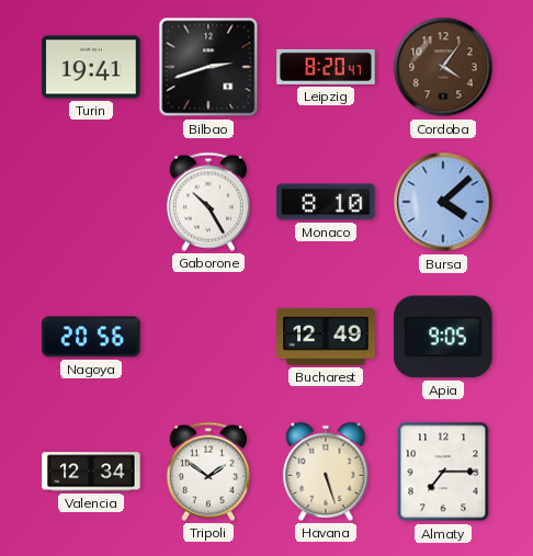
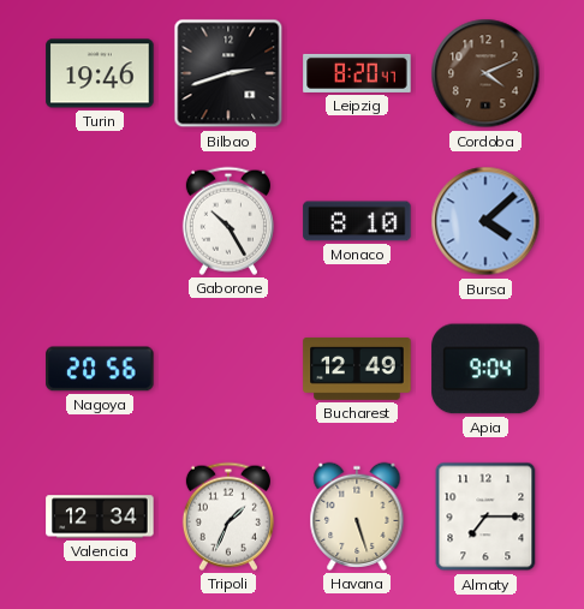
Turin: 19:41 -> 19:46 (100, 73)
Cordoba: 4:06 -> 4:11 (485, 73)
Apia: 9:05 -> 9:04 (485, 369)
Tripoli: 1:51 -> 1:34 (228, 517)
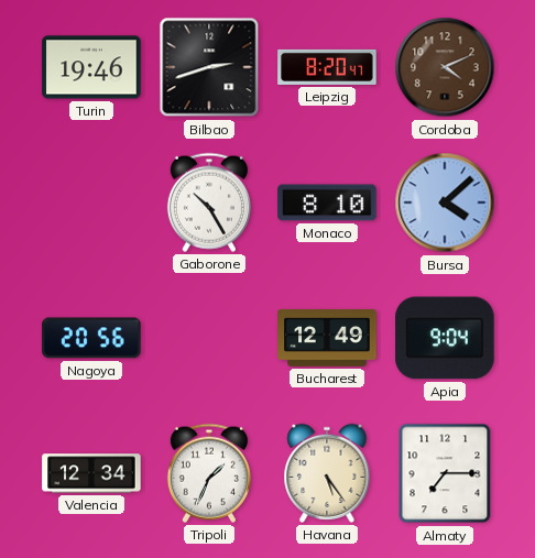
Havana: 5:27 -> 5:24 (327, 473)
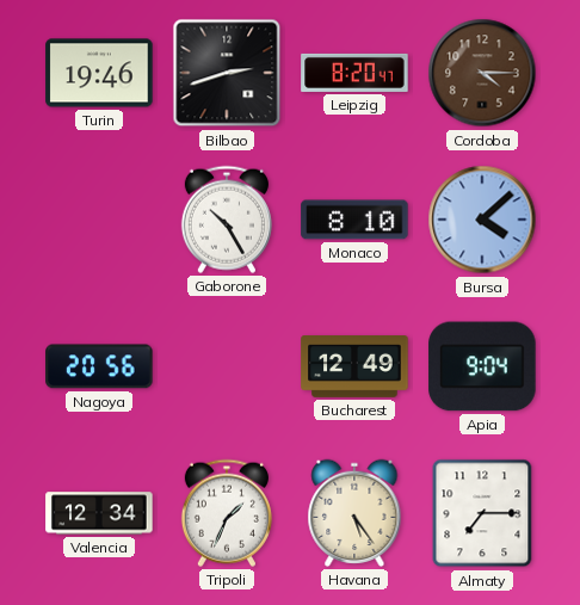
Cordoba: 4:11 -> 4:15 (482, 73)
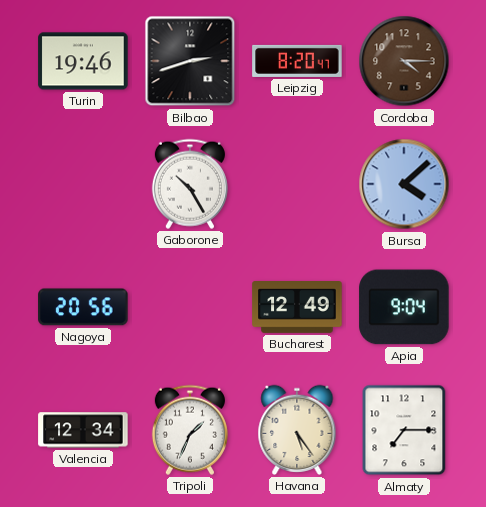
Monaco: 8:10 -> none (354, 220)
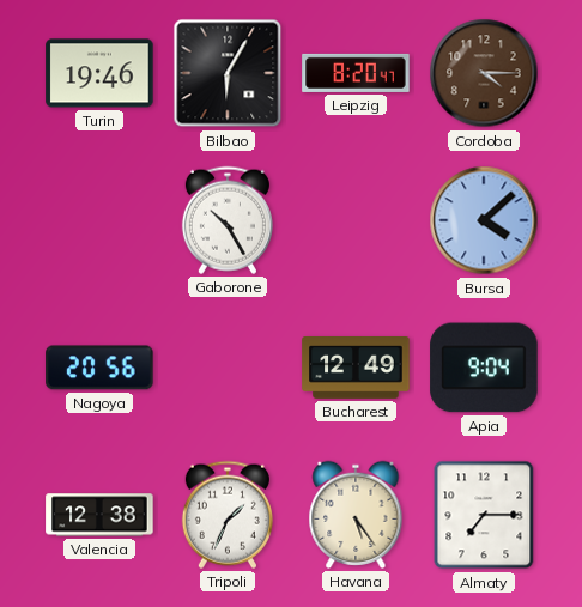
Bilbao: 2:42 -> 6:05 (228, 73)
Valencia: 12:34 -> 12:38 (99, 515)
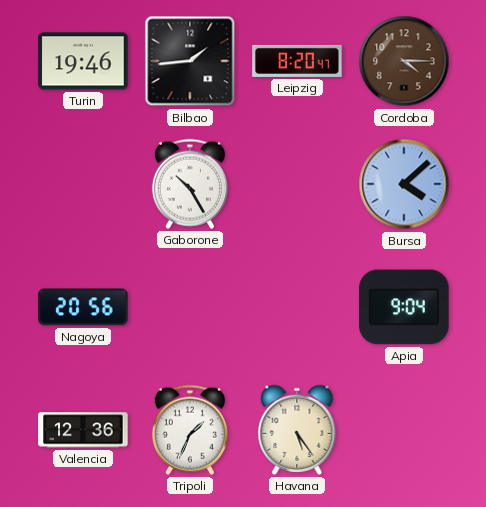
Bilbao: 6:05 -> 1:44 (190, 61)
Bucharest: 12:49 -> none (356, 369)
Valencia: 12:38 -> 12:36 (83, 430)
Almaty: 7:15 -> none (484, 515)
